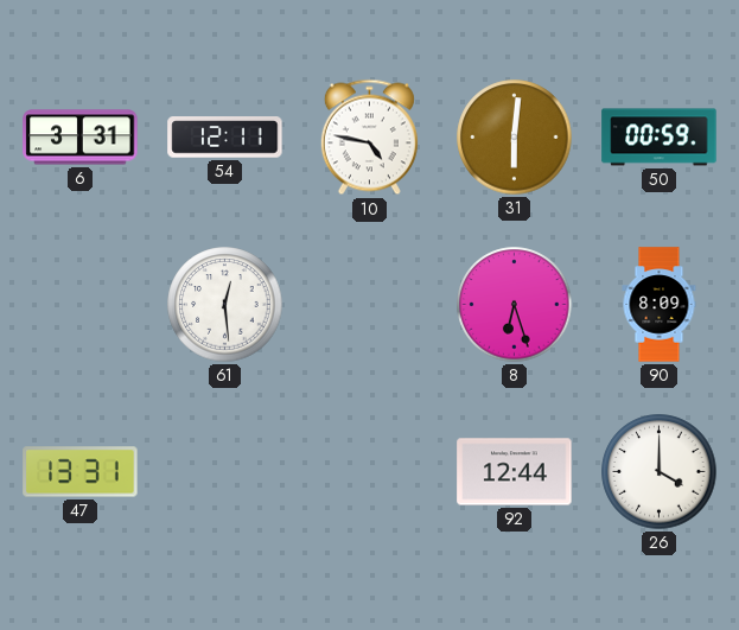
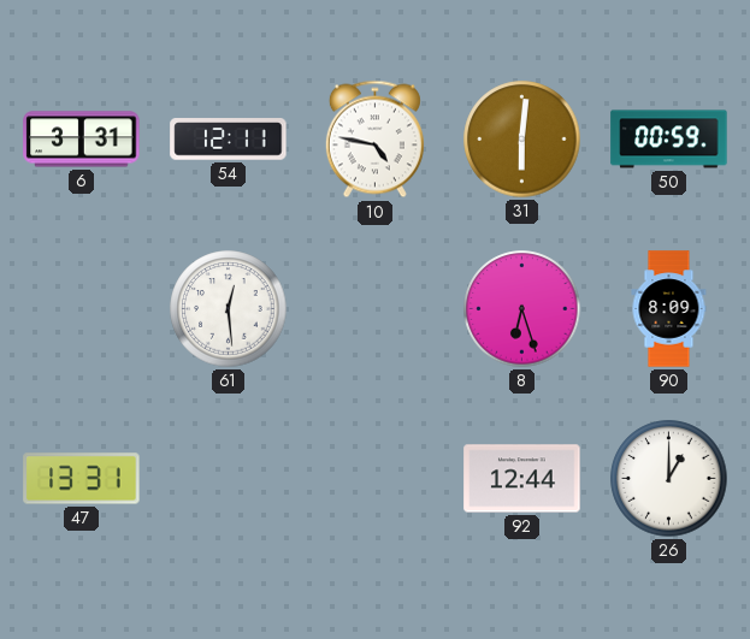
26: 4:00 -> 1:00 (669, 479)
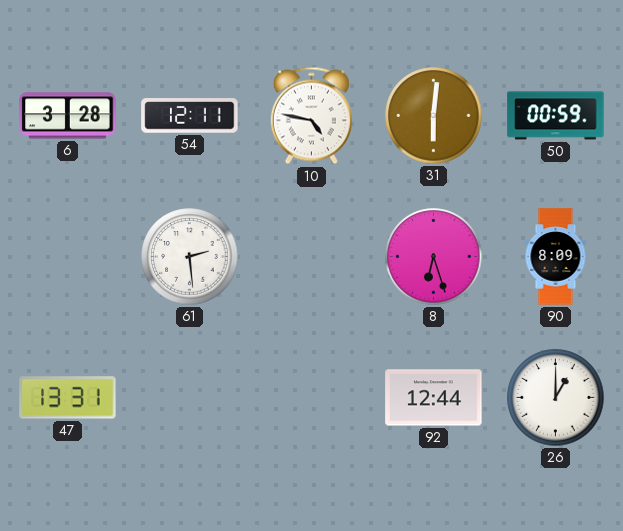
6: 3:31 -> 3:28 (68, 116)
61: 12:29 -> 2:29 (190, 257)
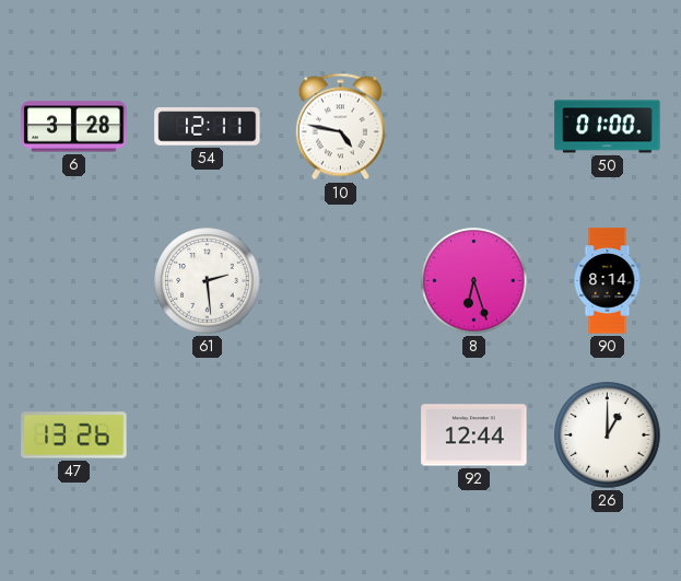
31: 6:01 -> none (434, 116)
50: 00:59 -> 01:00 (608, 127)
90: 8:09 -> 8:14 (608, 281)
47: 13:31 -> 13:26 (74, 435)
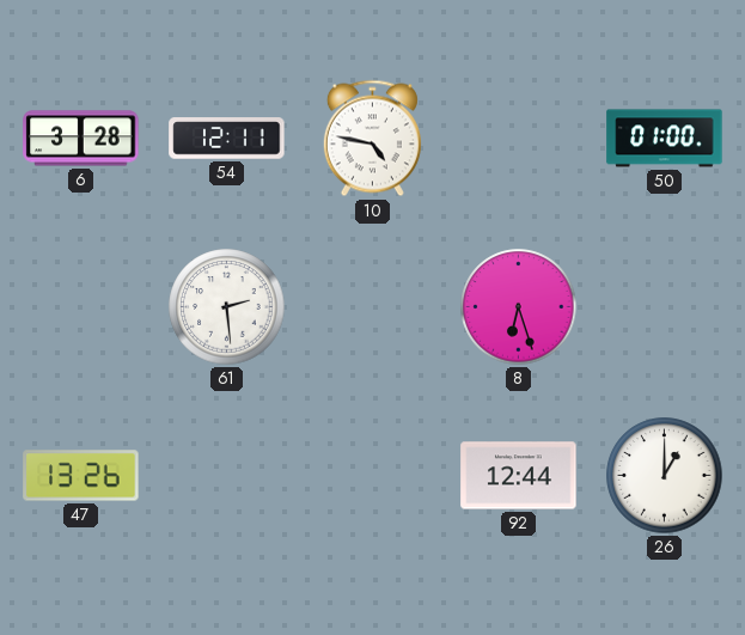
90: 8:14 -> none (608, 281)
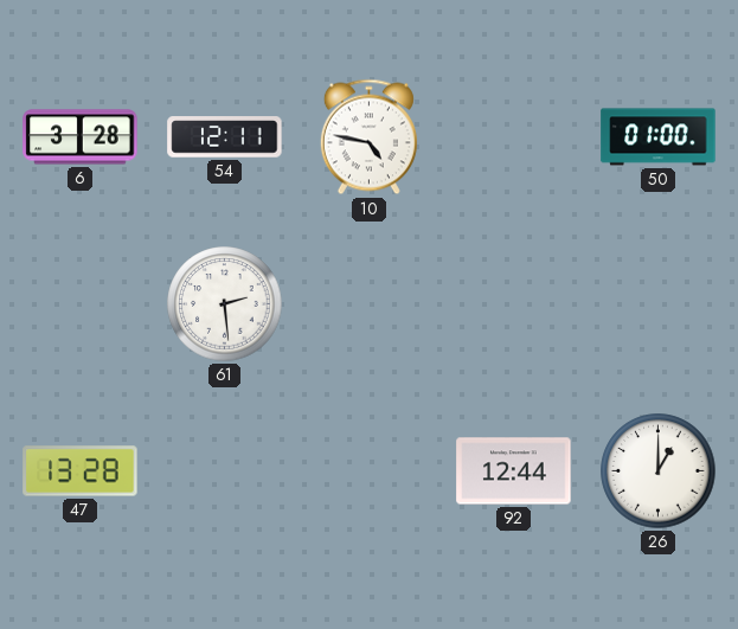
8: 6:27 -> none (519, 307)
47: 13:26 -> 13:28 (81, 471)
